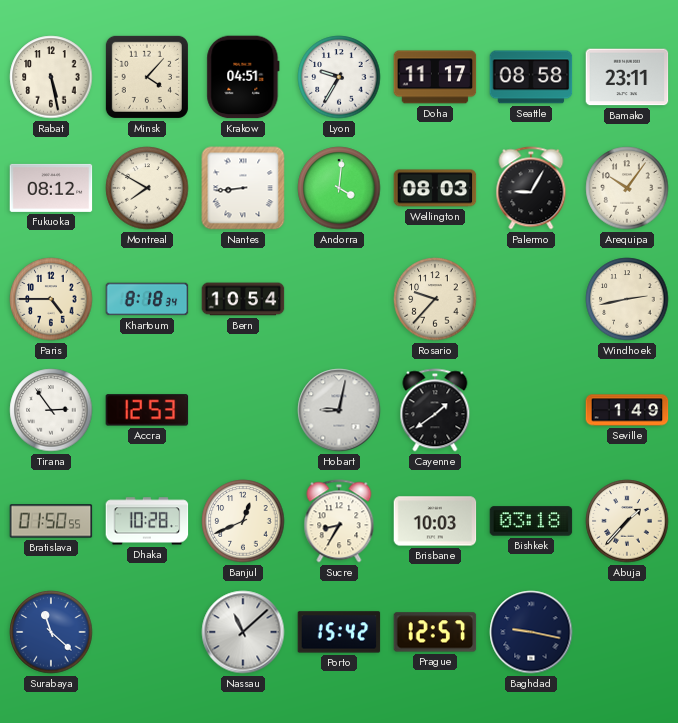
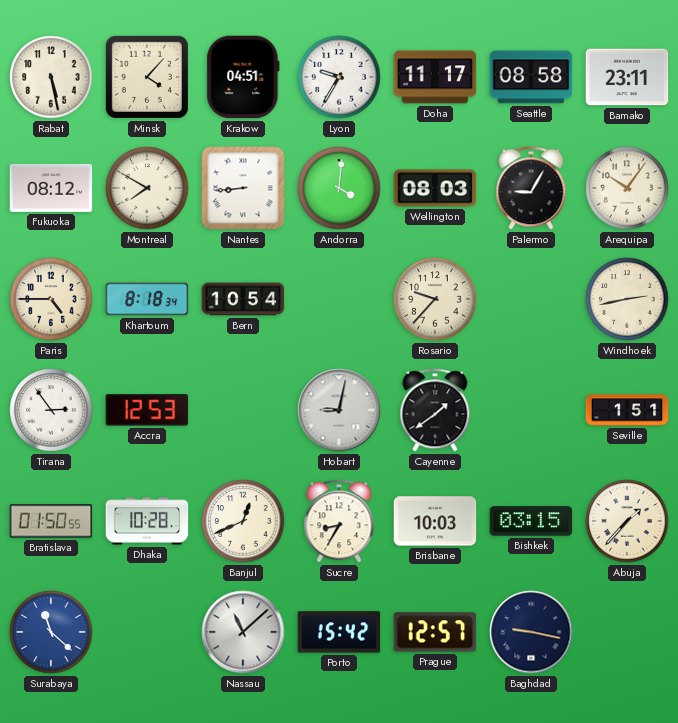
Seville: 1:49 -> 1:51 (627, 410)
Bishkek: 03:18 -> 03:15 (531, 521)
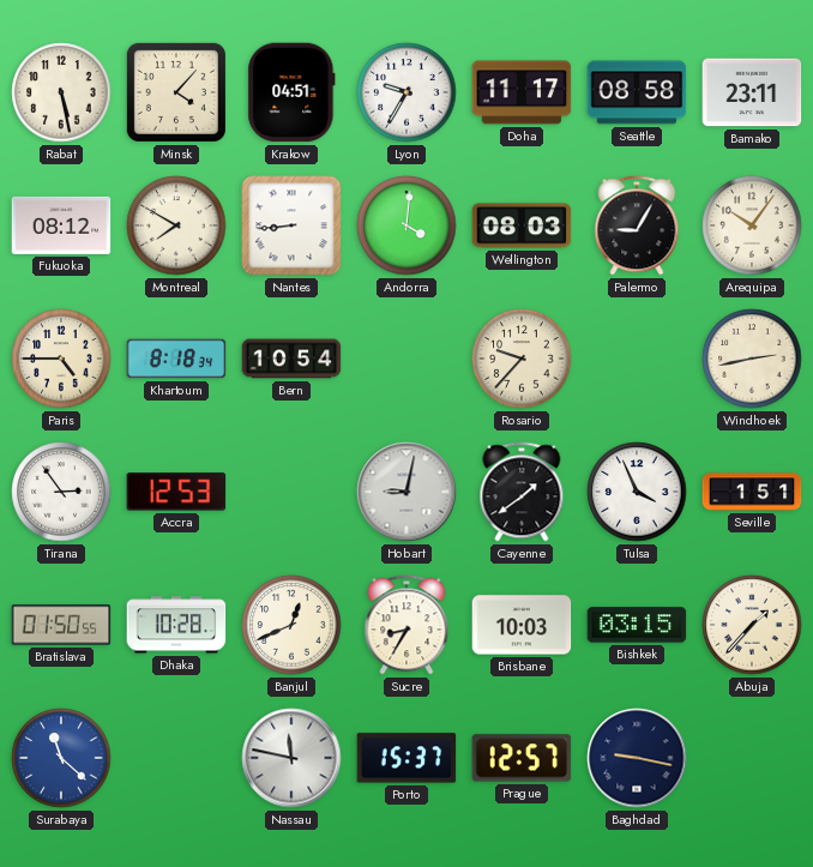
Tulsa: none -> 3:56 (637, 492)
Nassau: 11:08 -> 11:47 (291, 758)
Porto: 15:42 -> 15:37 (406, 758)
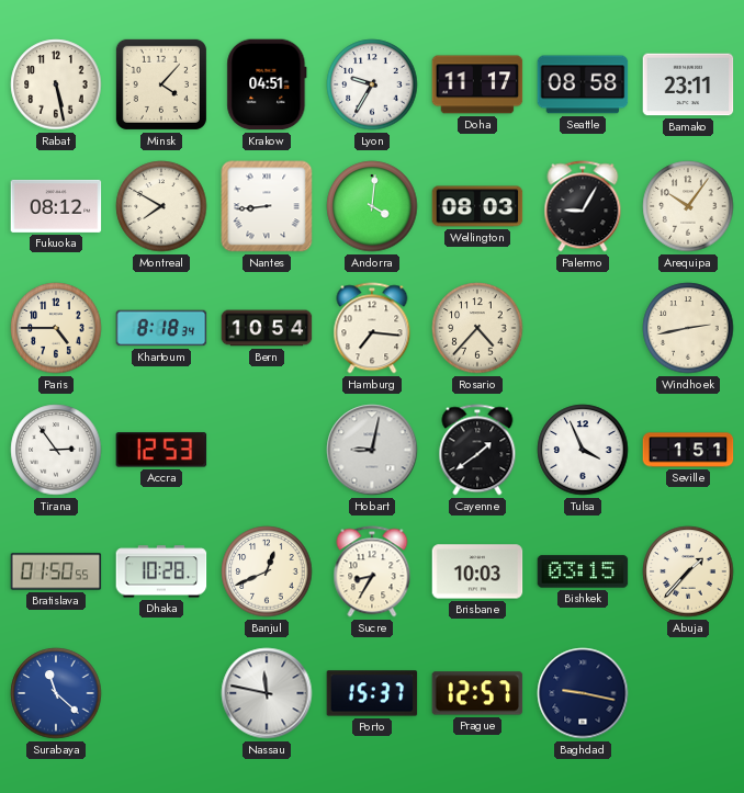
Hamburg: none -> 7:16 (372, 328)
Rosario: 9:37 -> 4:37 (477, 328)
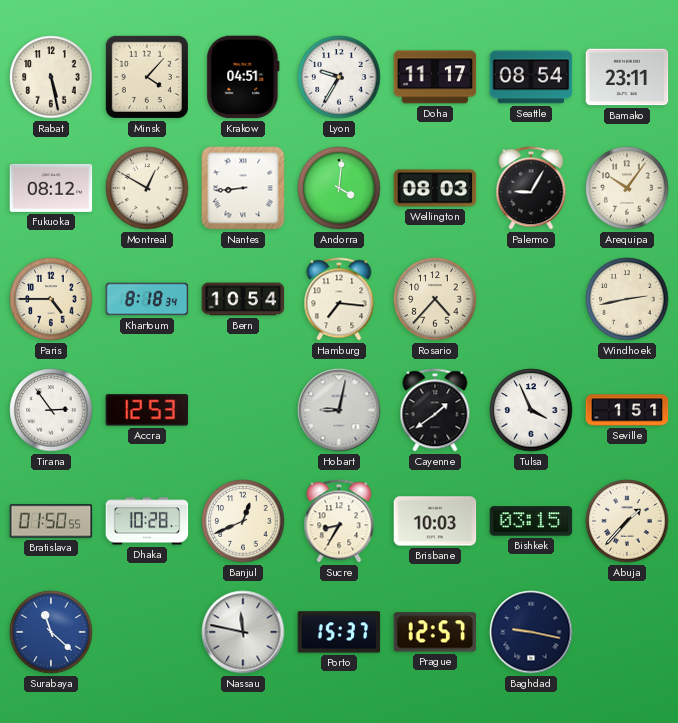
Seattle: 08:58 -> 08:54 (531, 77)
Montreal: 7:50 -> 12:50 (147, 188)
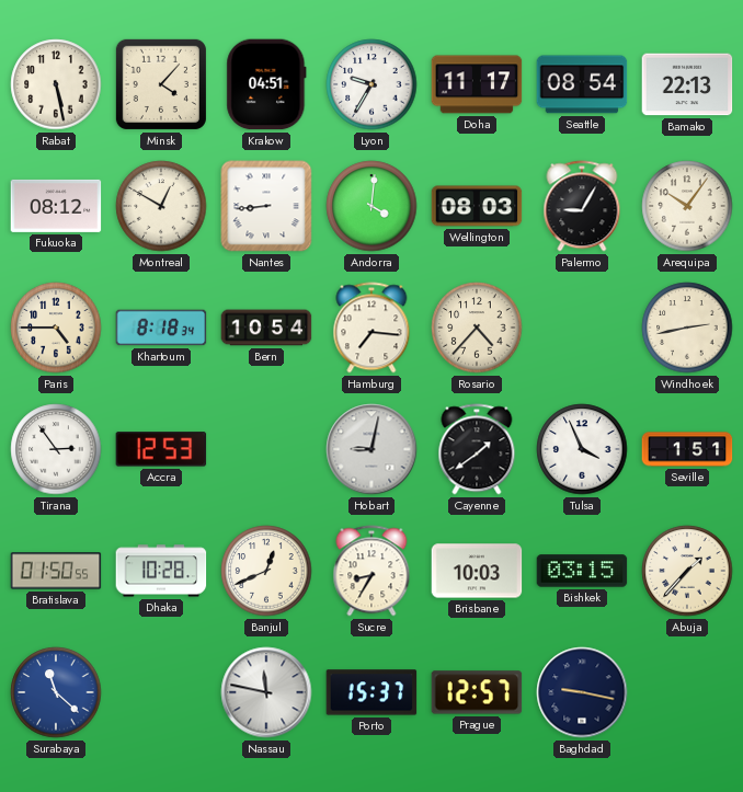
Bamako: 23:11 -> 22:13 (687, 84)
